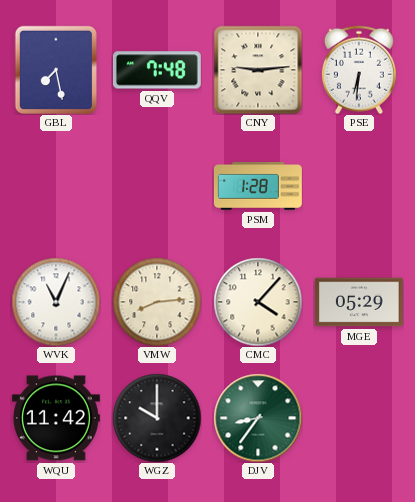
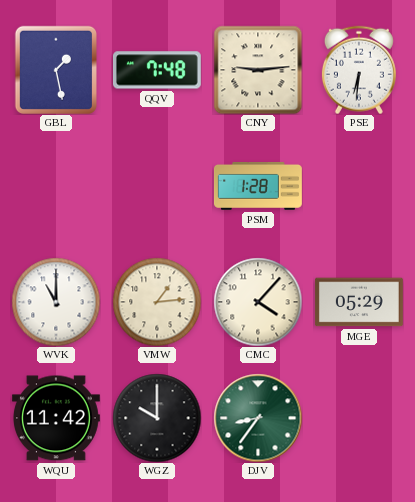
GBL: 7:28 -> 1:28 (55, 69)
WVK: 11:04 -> 11:00 (56, 302)
VMW: 8:14 -> 1:14 (157, 302)
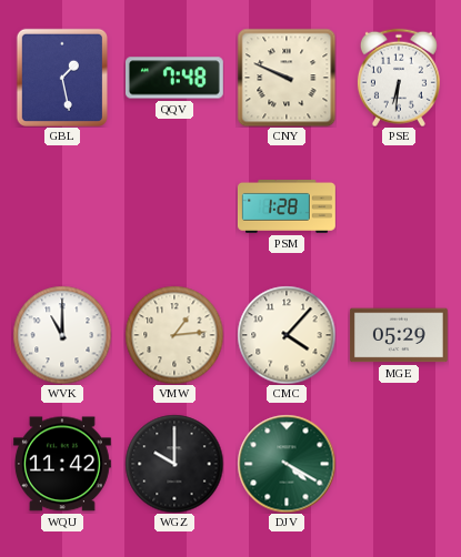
CNY: 9:14 -> 9:49 (287, 78)
DJV: 8:36 -> 4:20 (287, 464)
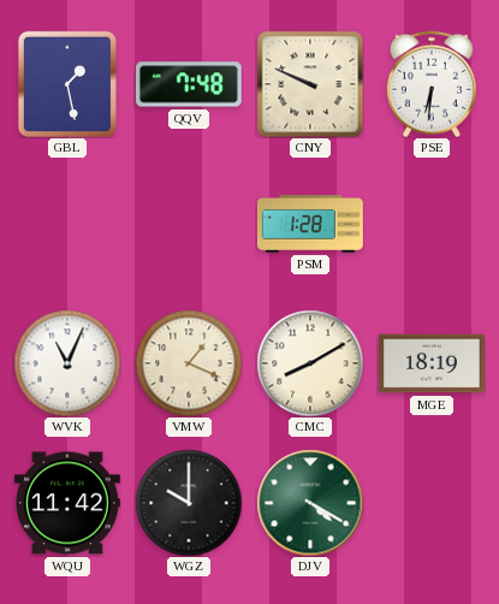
WVK: 11:00 -> 11:04 (67, 363)
VMW: 1:14 -> 1:19 (189, 363)
CMC: 4:07 -> 8:10 (310, 363)
MGE: 05:29 -> 18:19 (432, 363)
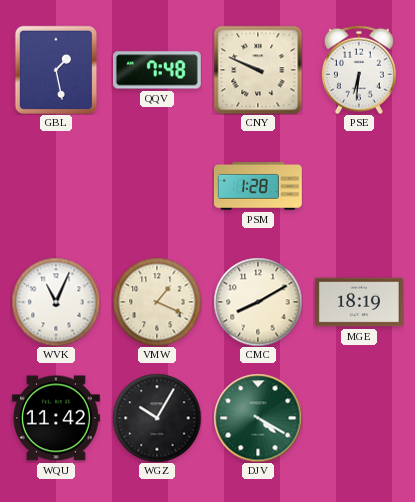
WGZ: 10:00 -> 10:05 (157, 418)
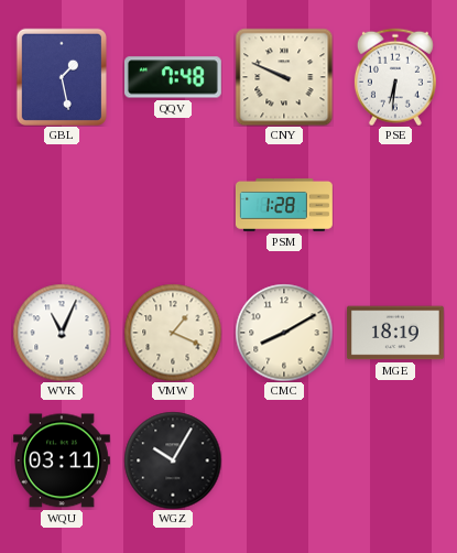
WQU: 11:42 -> 03:11 (62, 460)
DJV: 4:20 -> none (258, 418)
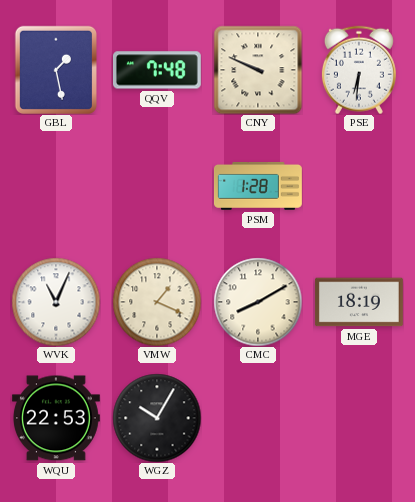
WQU: 03:11 -> 22:53 (56, 418)
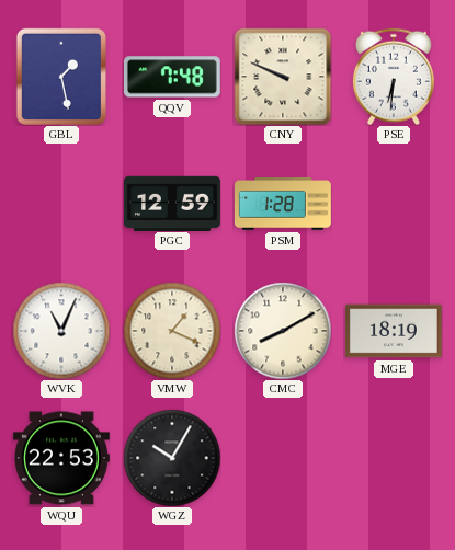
PGC: none -> 12:59 (172, 203)
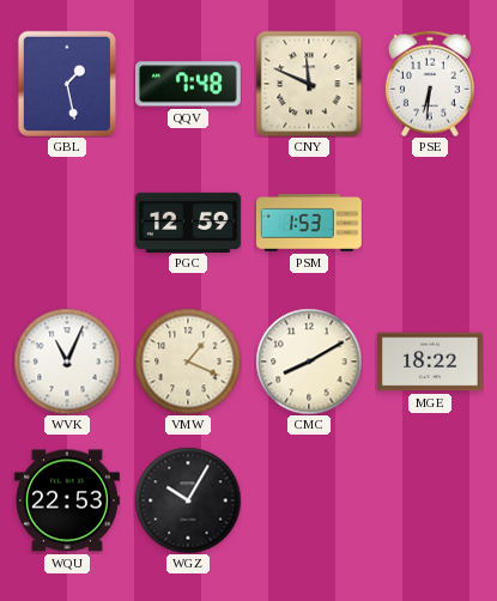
CNY: 9:49 -> 11:49 (309, 84)
PSM: 1:28 -> 1:53 (309, 223)
MGE: 18:19 -> 18:22 (430, 362)
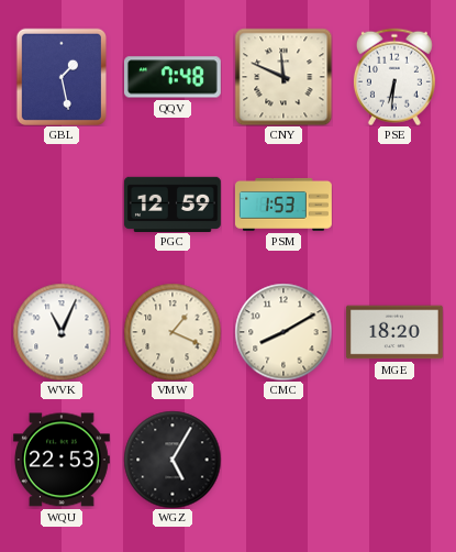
MGE: 18:22 -> 18:20 (394, 332)
WGZ: 10:05 -> 5:05 (173, 460)
